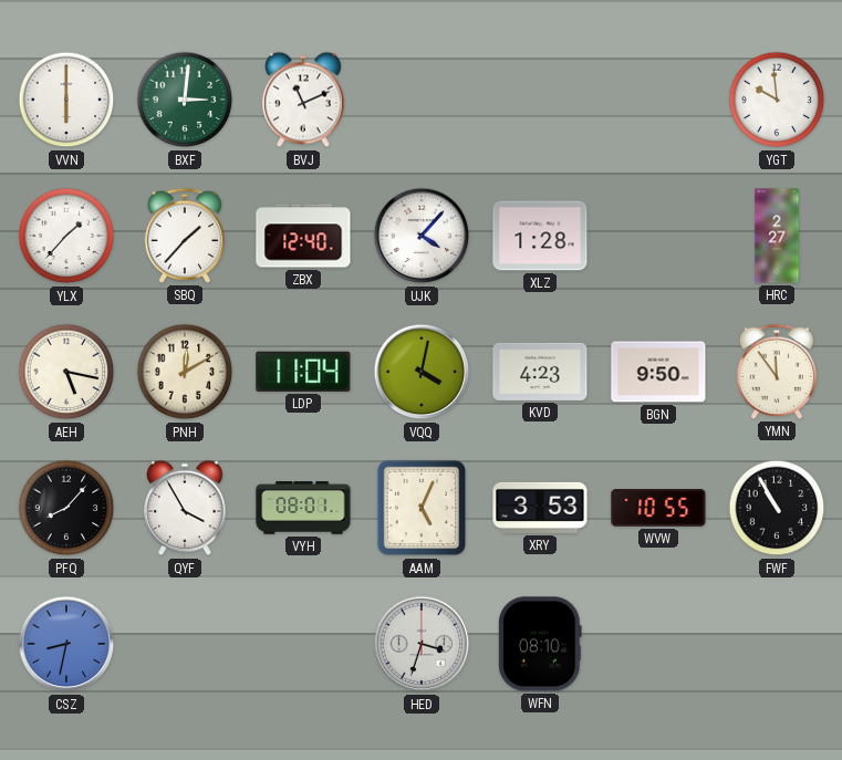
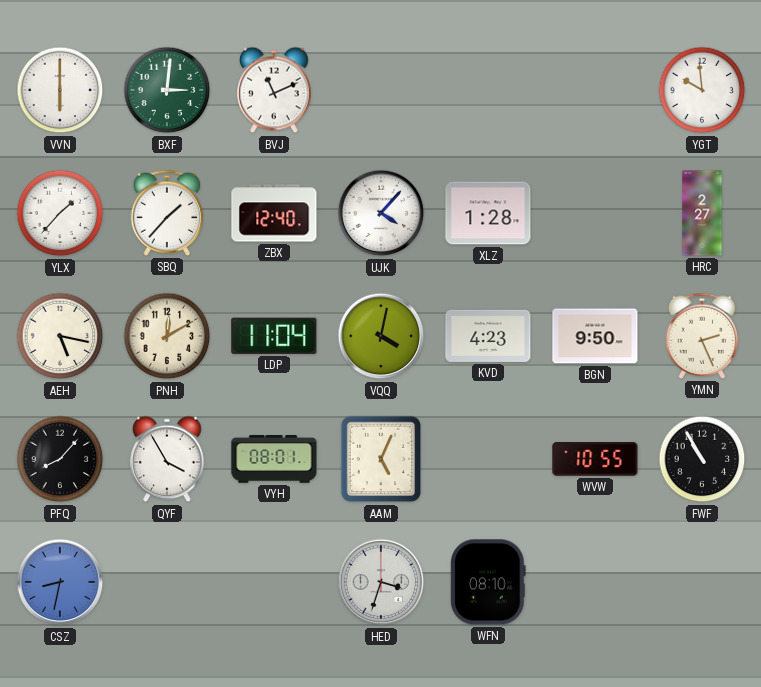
YMN: 11:54 -> 2:26 (702, 336)
XRY: 3:53 -> none (540, 508)
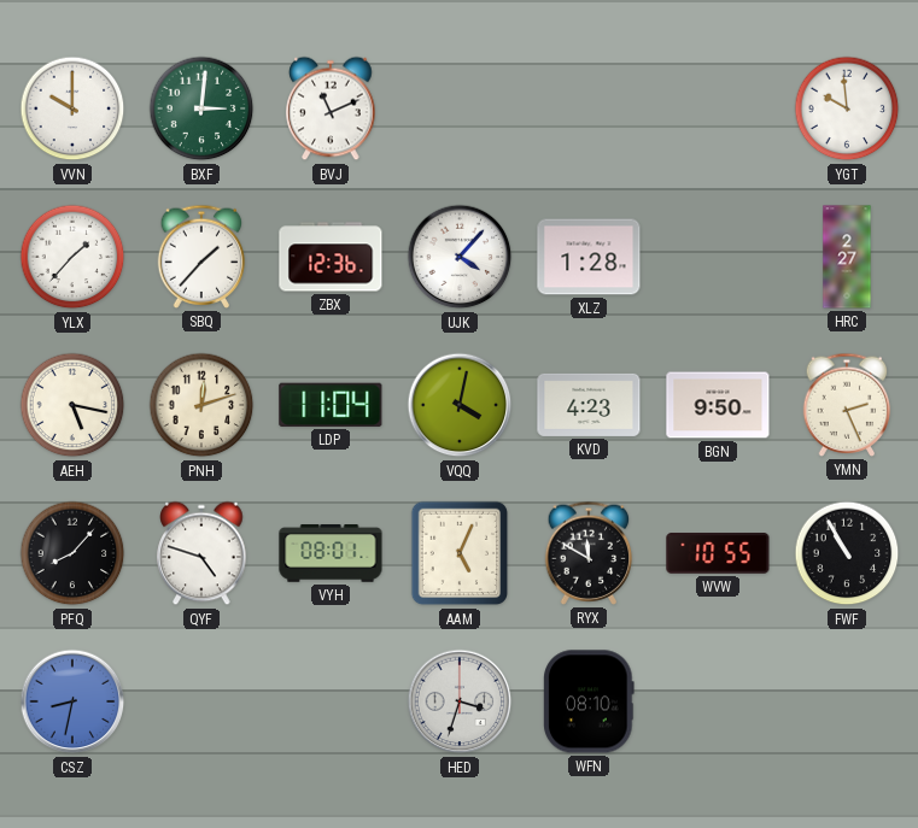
VVN: 6:00 -> 10:00 (72, 108)
ZBX: 12:40 -> 12:36 (331, 257)
PNH: 12:10 -> 12:12 (201, 405)
QYF: 3:55 -> 4:48 (201, 553)
RYX: none -> 11:50 (589, 553)
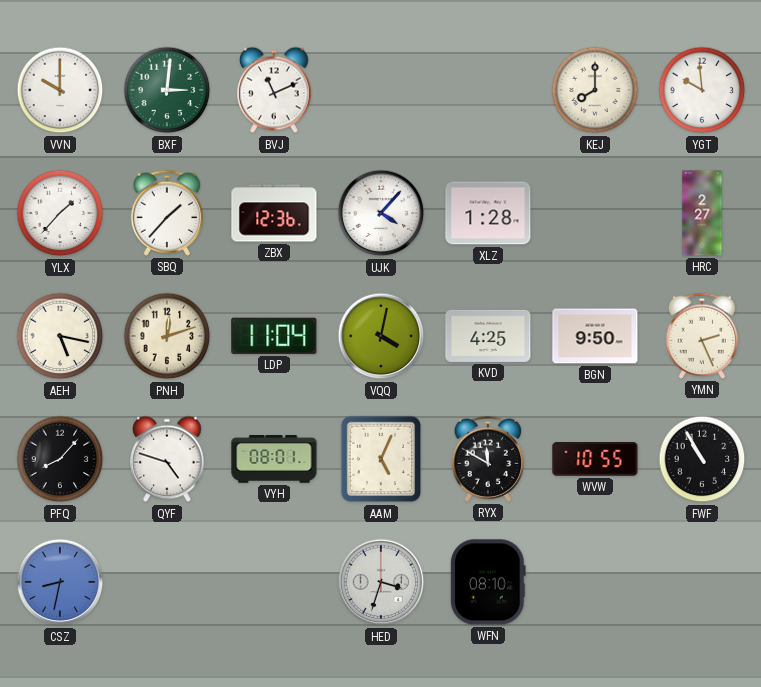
KEJ: none -> 8:00 (595, 90)
KVD: 4:23 -> 4:25 (488, 336)
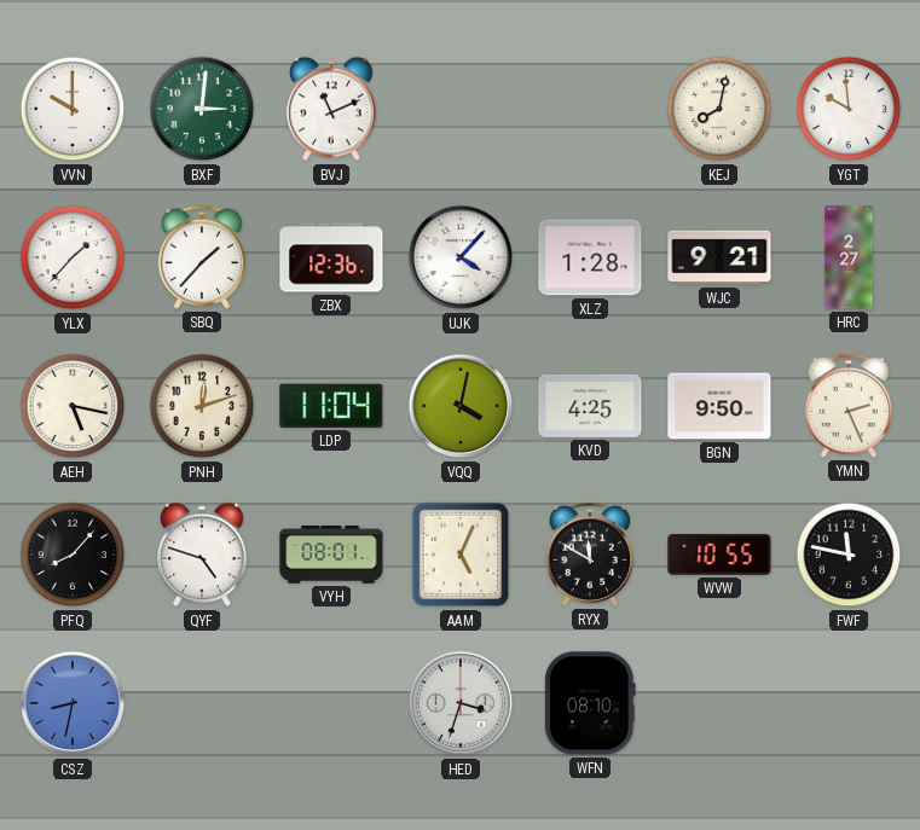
KEJ: 8:00 -> 8:02 (719, 109)
WJC: none -> 9:21 (719, 257)
FWF: 10:55 -> 11:47 (849, 555)
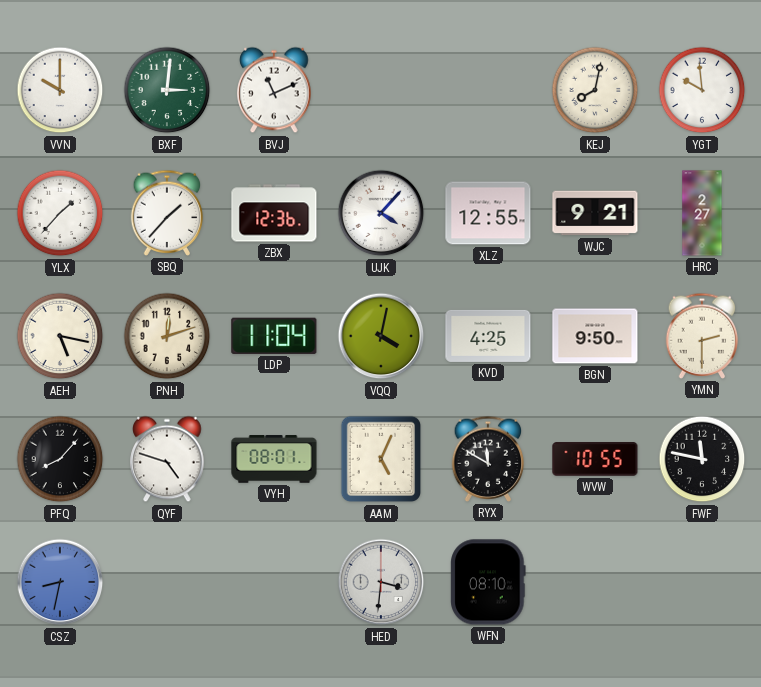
XLZ: 1:28 -> 12:55 (488, 213)
YMN: 2:26 -> 2:30 (702, 336)
HED: 3:33 -> 3:31 (381, 582)
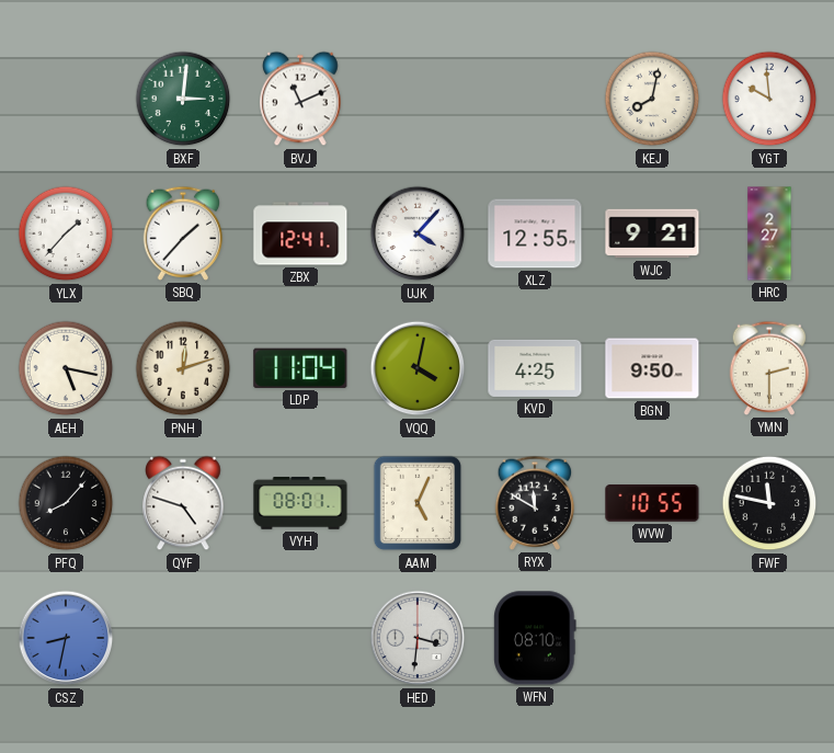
VVN: 10:00 -> none (60, 90)
ZBX: 12:36 -> 12:41 (300, 233)
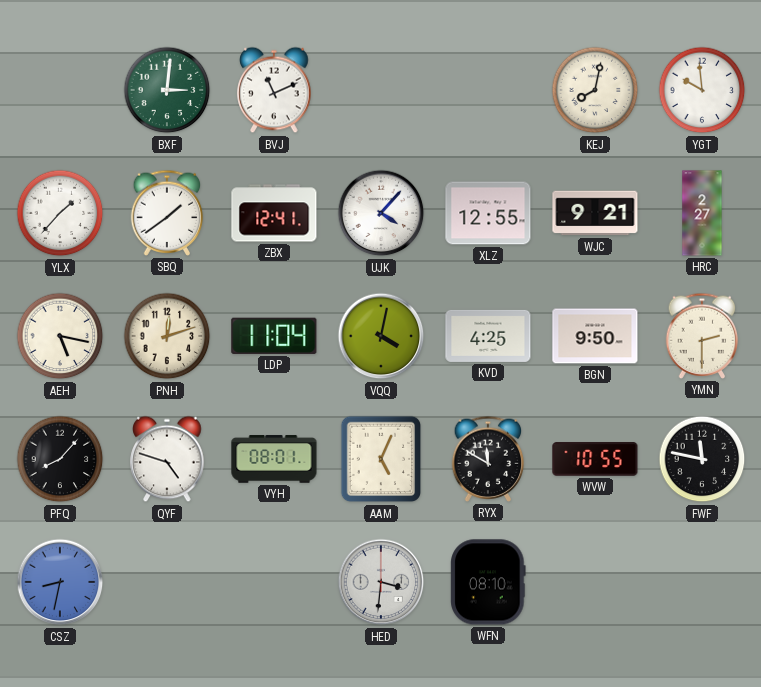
SBQ: 1:37 -> 1:39 (167, 213)
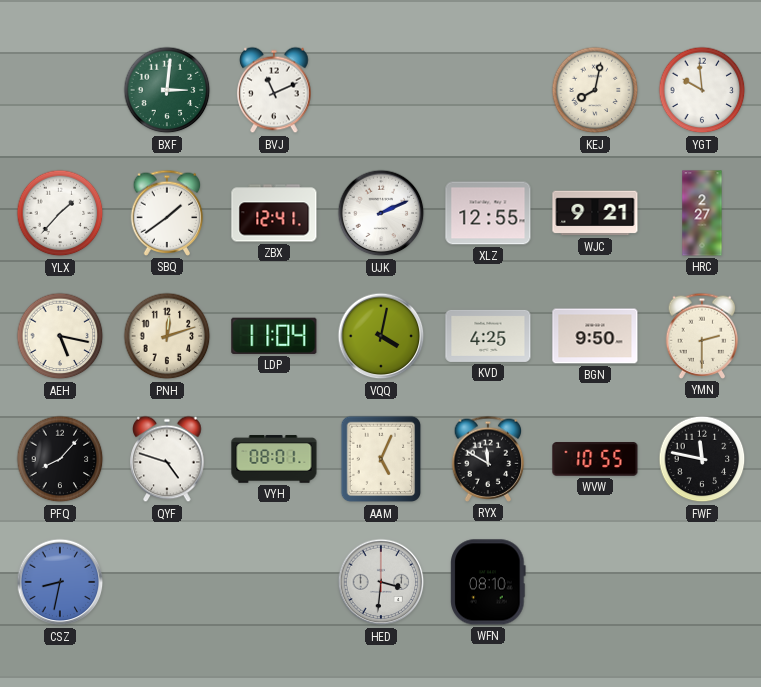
UJK: 4:07 -> 2:11 (381, 213)
